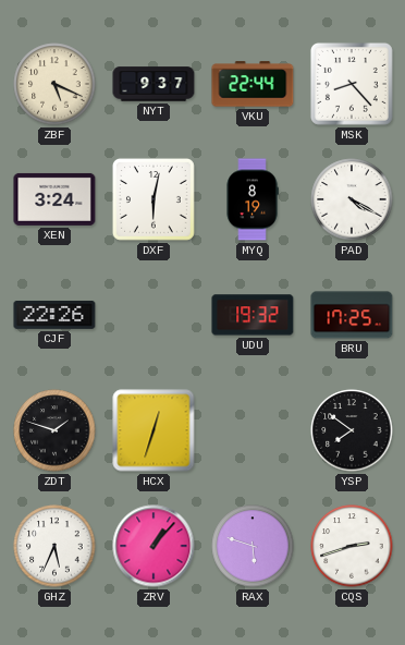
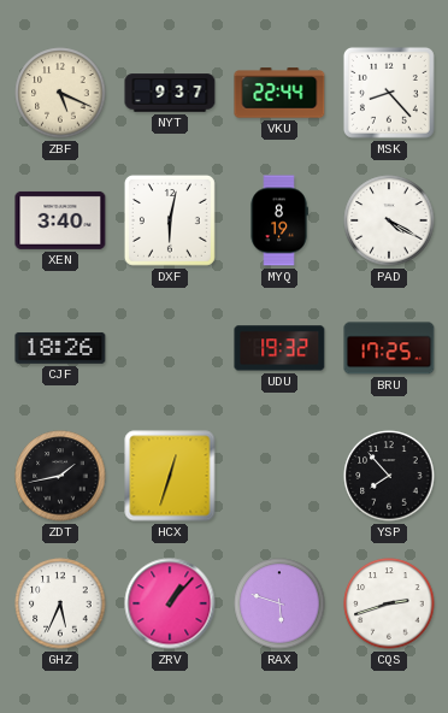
XEN: 3:24 -> 3:40 (60, 220)
CJF: 22:26 -> 18:26 (60, 348)
ZDT: 1:48 -> 1:43 (60, 476)
YSP: 7:51 -> 7:53 (389, 476)
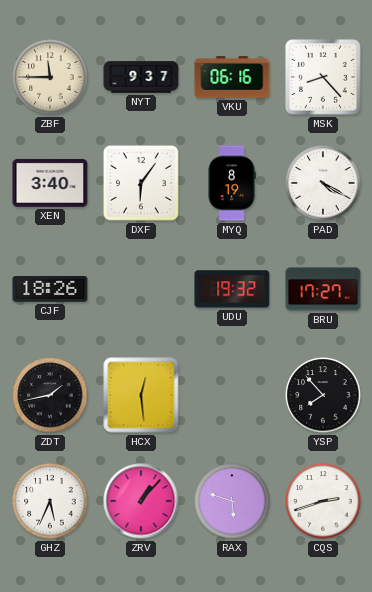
ZBF: 5:19 -> 11:45 (50, 77)
VKU: 22:44 -> 06:16 (232, 77)
DXF: 6:02 -> 6:06 (141, 183)
BRU: 17:25 -> 17:27 (323, 289)
HCX: 12:33 -> 12:29 (141, 395)
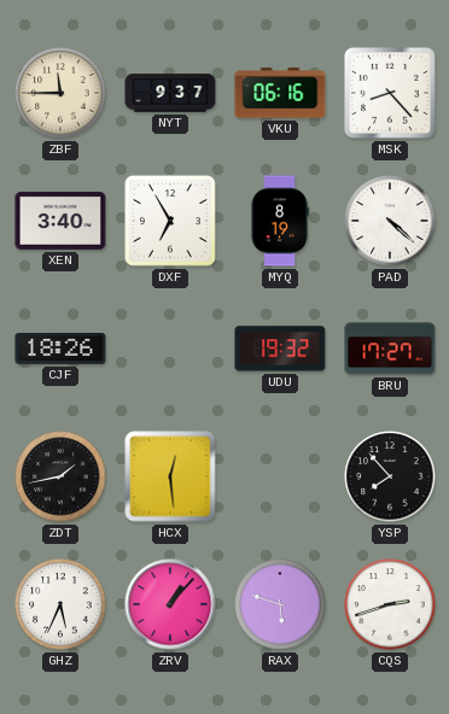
DXF: 6:06 -> 6:55 (170, 221)
PAD: 4:20 -> 4:22 (390, 221)
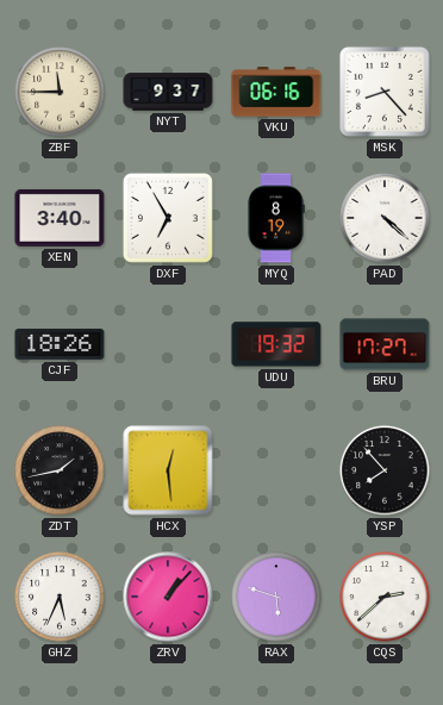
CQS: 2:42 -> 2:38 (385, 597)
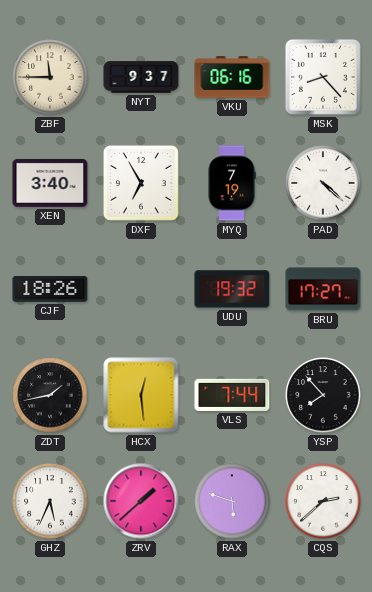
MYQ: 8:19 -> 7:19 (232, 183)
VLS: none -> 7:44 (232, 395)
ZRV: 1:07 -> 1:38 (141, 501)
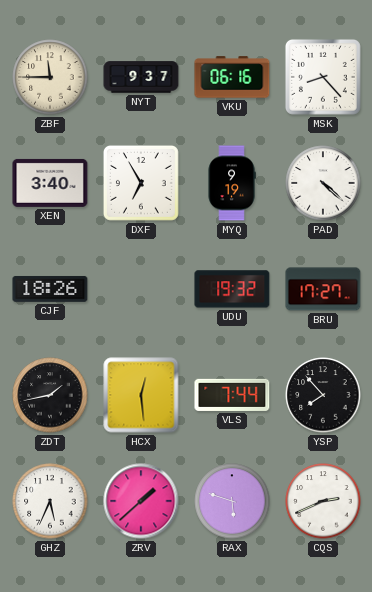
MYQ: 7:19 -> 9:19 (232, 183)
CQS: 2:38 -> 2:41 (323, 501)
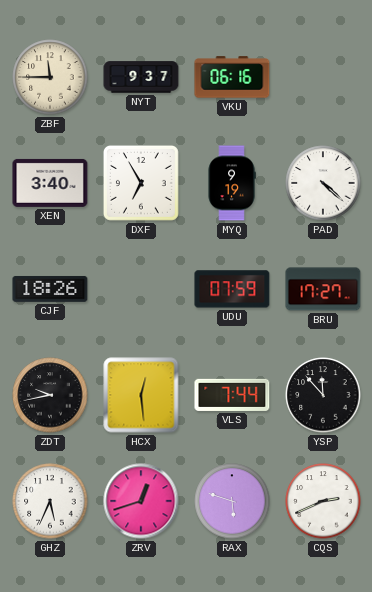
MSK: 8:23 -> none (323, 77)
UDU: 19:32 -> 07:59 (232, 289)
ZDT: 1:43 -> 9:43 (50, 395)
YSP: 7:53 -> 11:53 (323, 395)
ZRV: 1:38 -> 12:42 (141, 501)
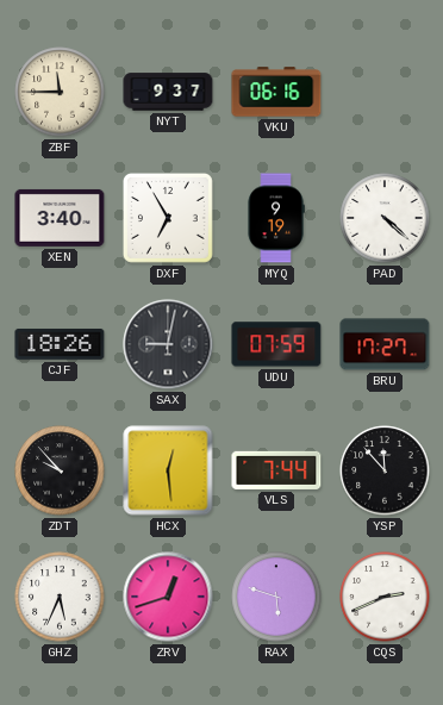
SAX: none -> 9:02 (168, 344)
ZDT: 9:43 -> 9:53 (60, 470)
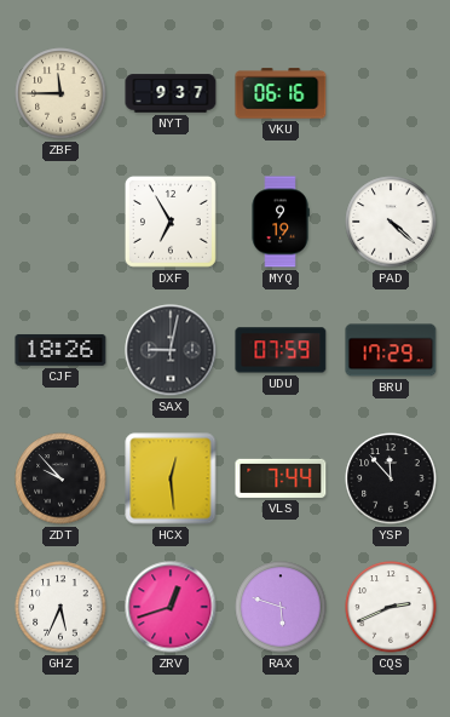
XEN: 3:40 -> none (60, 218)
BRU: 17:27 -> 17:29 (391, 350)
